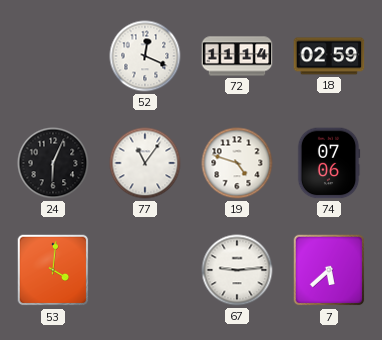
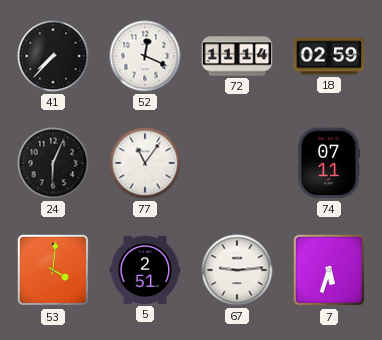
41: none -> 7:37 (53, 56)
19: 4:48 -> none (237, 163)
74: 07:06 -> 07:11 (329, 163)
5: none -> 2:51 (145, 270)
7: 5:38 -> 5:33 (329, 270)
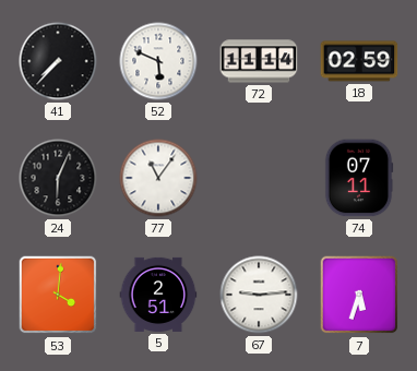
52: 12:19 -> 5:49 (158, 61)
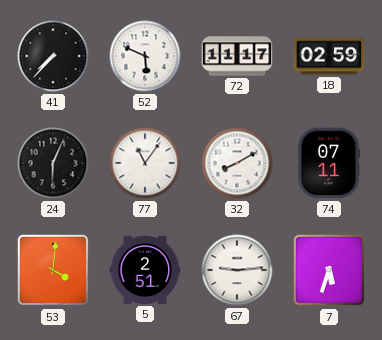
72: 11:14 -> 11:17 (237, 56)
32: none -> 8:10 (237, 163)
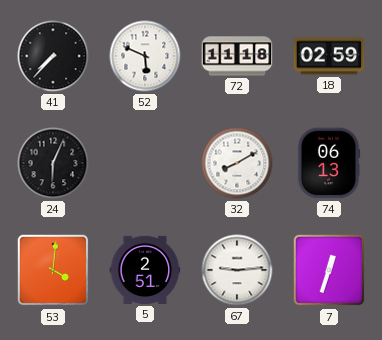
72: 11:17 -> 11:18 (237, 56)
77: 11:06 -> none (145, 163)
74: 07:11 -> 06:13 (329, 163)
7: 5:33 -> 12:33 (329, 270)
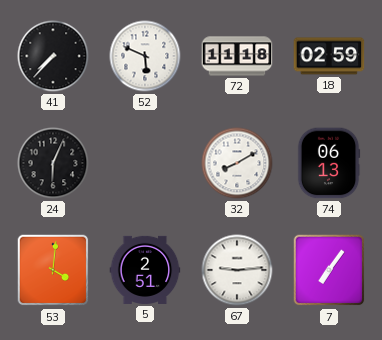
7: 12:33 -> 7:06 (329, 270)
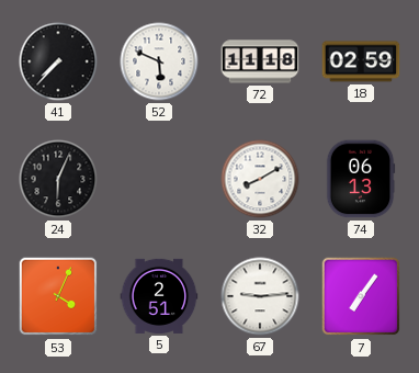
53: 4:01 -> 4:04 (58, 296)
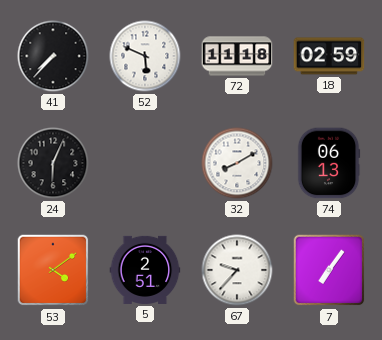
53: 4:04 -> 4:09 (53, 270)
67: 9:14 -> 9:37 (237, 270)
